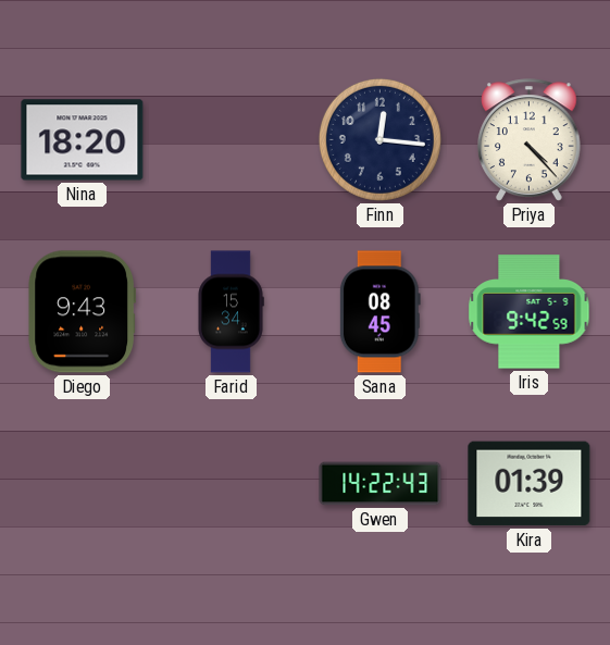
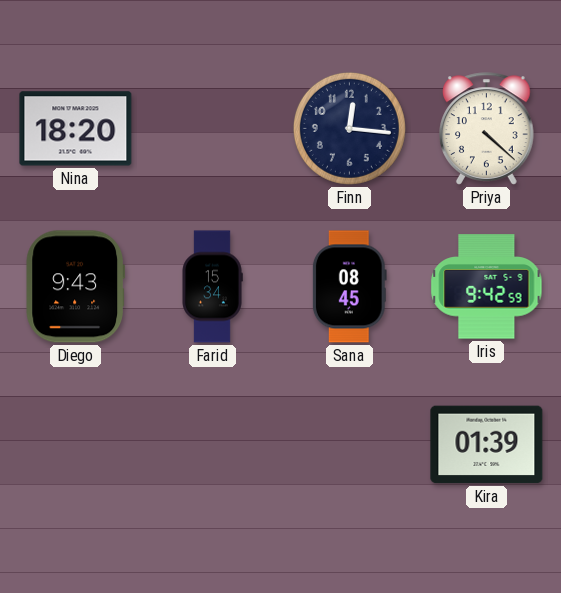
Priya: 4:23 -> 4:22 (487, 129)
Gwen: 14:22 -> none (381, 484)
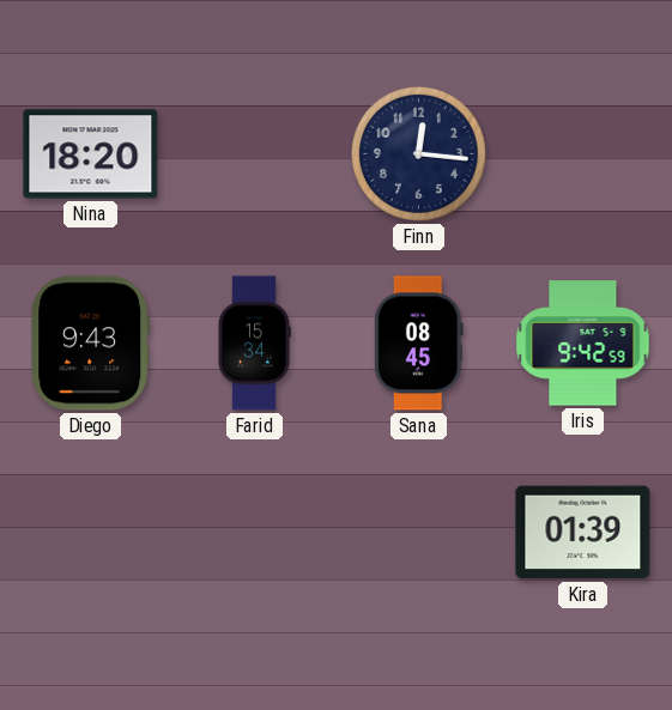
Priya: 4:22 -> none (487, 129)
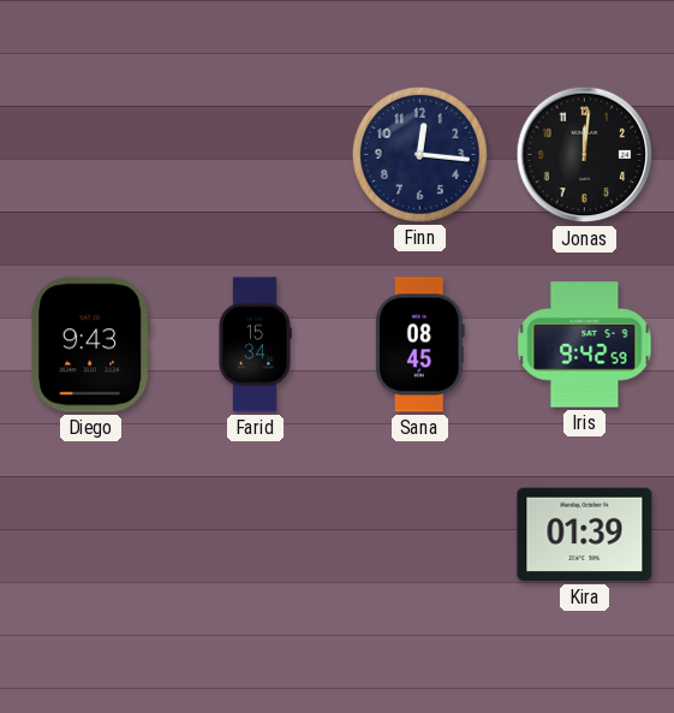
Nina: 18:20 -> none (91, 154)
Jonas: none -> 12:01 (585, 155)
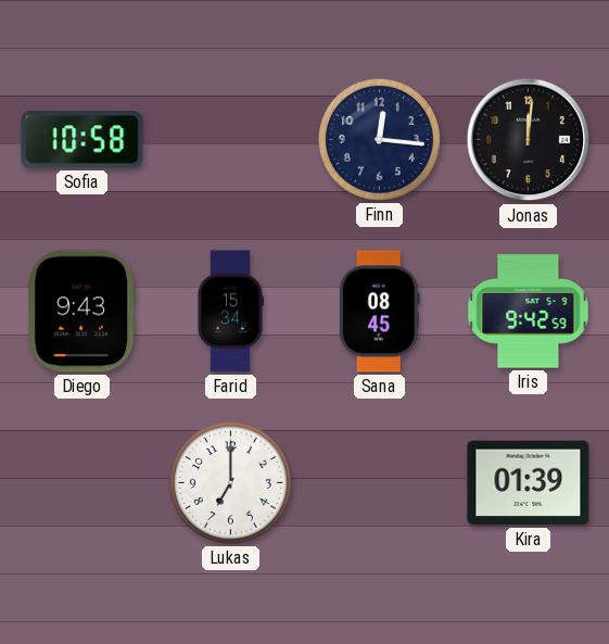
Sofia: none -> 10:58 (83, 140)
Lukas: none -> 7:00 (230, 482)
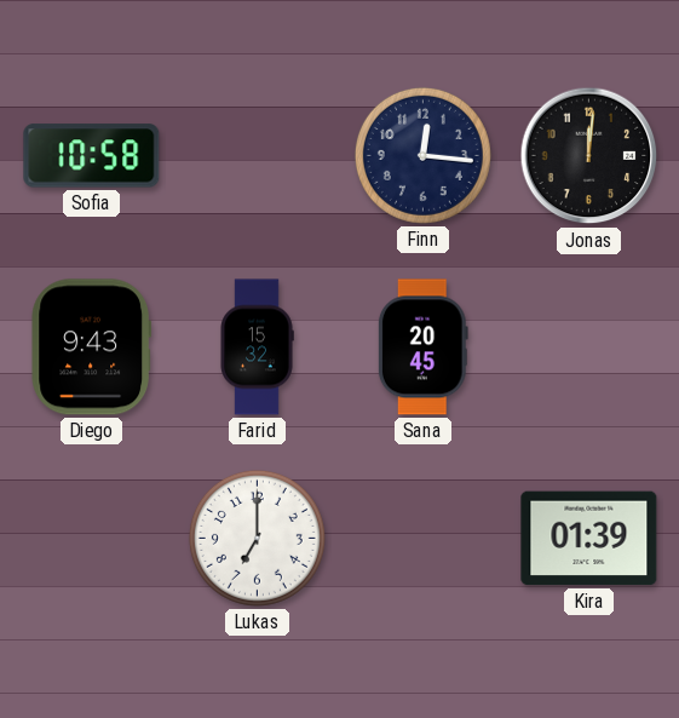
Farid: 15:34 -> 15:32 (257, 347)
Sana: 08:45 -> 20:45 (422, 347)
Iris: 9:42 -> none (529, 312)
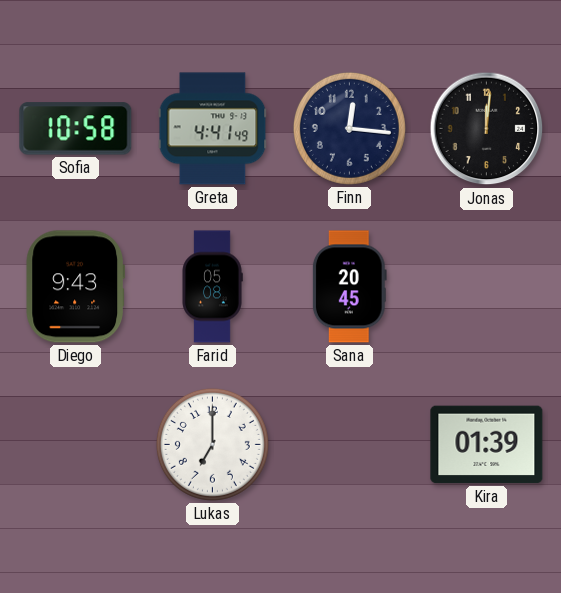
Greta: none -> 4:41 (213, 129)
Farid: 15:32 -> 05:08 (212, 287)
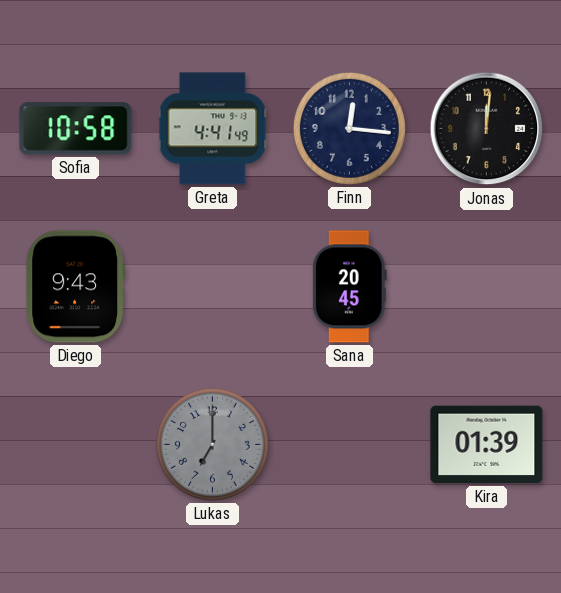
Farid: 05:08 -> none (212, 287)
Lukas dial: white -> grey (212, 444)
